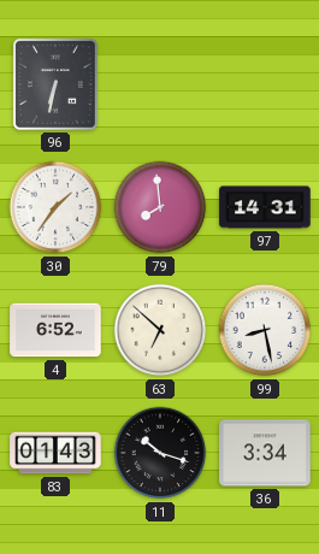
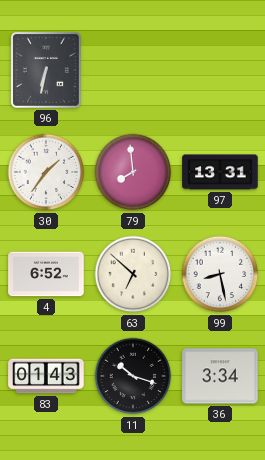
97: 14:31 -> 13:31 (220, 172)
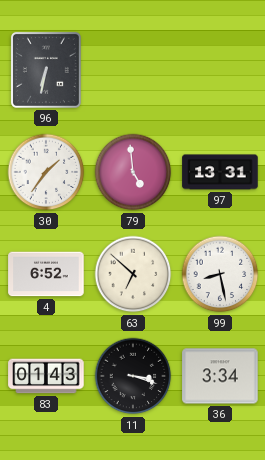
79: 7:59 -> 4:59 (133, 172)
11: 10:18 -> 3:18 (133, 376)
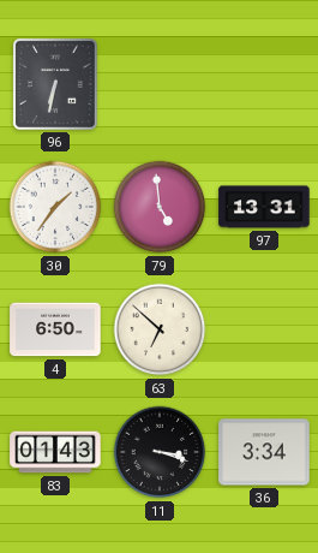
4: 6:52 -> 6:50 (55, 329)
99: 8:28 -> none (220, 274)
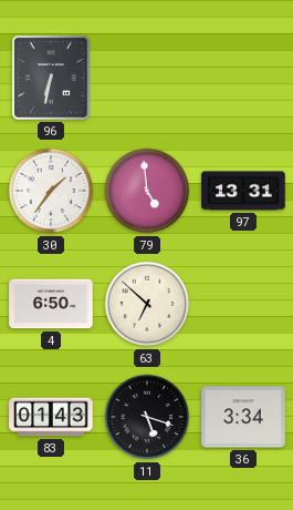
11: 3:18 -> 5:18 (147, 417)
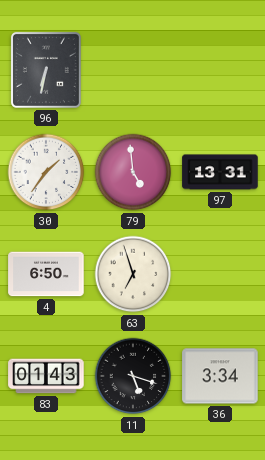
63: 6:52 -> 6:57 (133, 274)
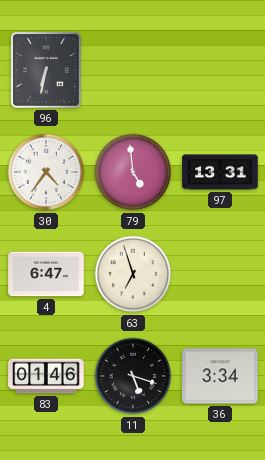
30: 1:36 -> 4:36 (46, 172)
4: 6:50 -> 6:47 (46, 274)
83: 01:43 -> 01:46 (46, 376)
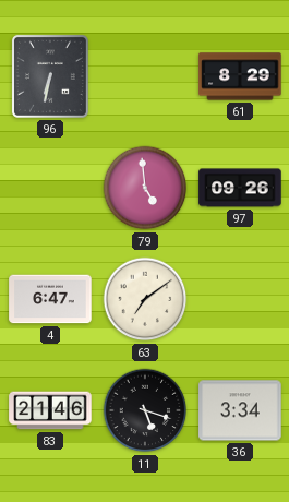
61: none -> 8:29 (240, 76)
30: 4:36 -> none (46, 172)
97: 13:31 -> 09:26 (240, 188)
63: 6:57 -> 7:09 (145, 299)
83: 01:46 -> 21:46 (50, 410)
